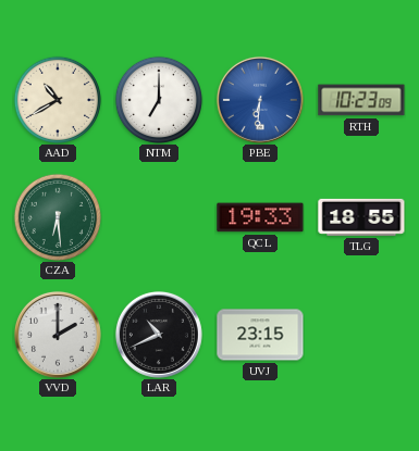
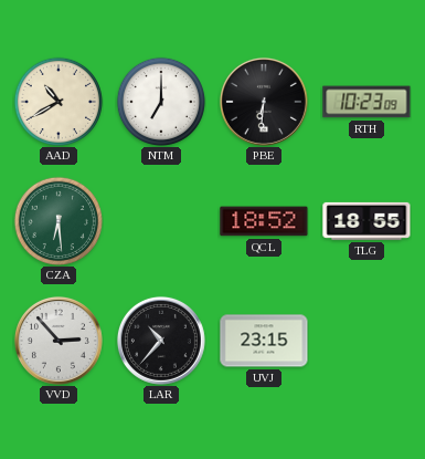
PBE dial: blue -> black (264, 102)
QCL: 19:33 -> 18:52 (264, 221)
VVD: 2:00 -> 2:53 (59, 341)
LAR: 10:41 -> 10:37 (161, 341)
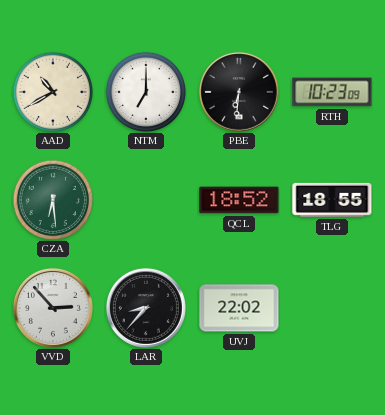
LAR: 10:37 -> 8:37 (146, 308)
UVJ: 23:15 -> 22:02 (239, 308)
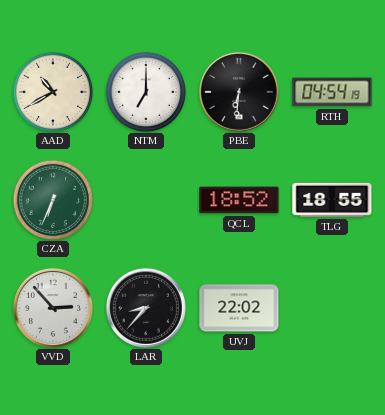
RTH: 10:23 -> 04:54 (332, 92)
CZA: 6:29 -> 6:34 (53, 200)
